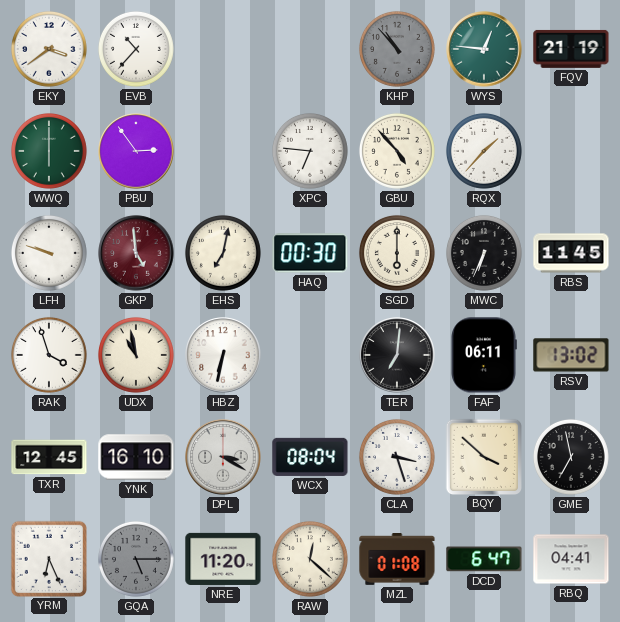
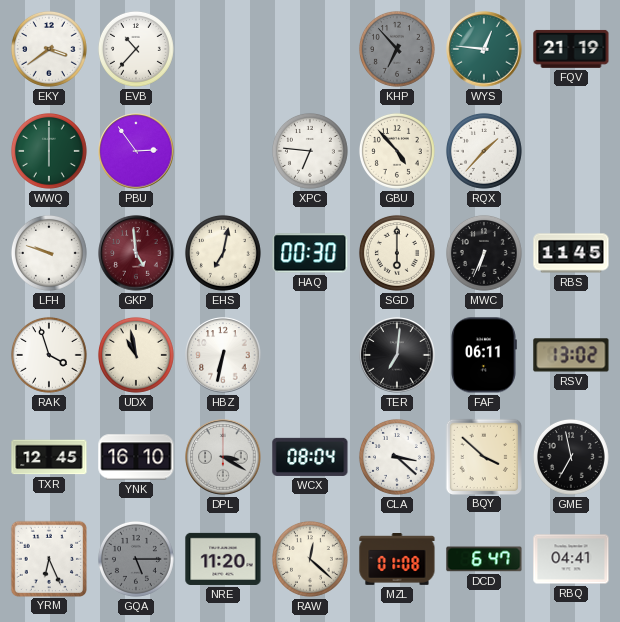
KHP: 10:53 -> 6:53 (397, 49)
CLA: 3:27 -> 3:22 (397, 457)
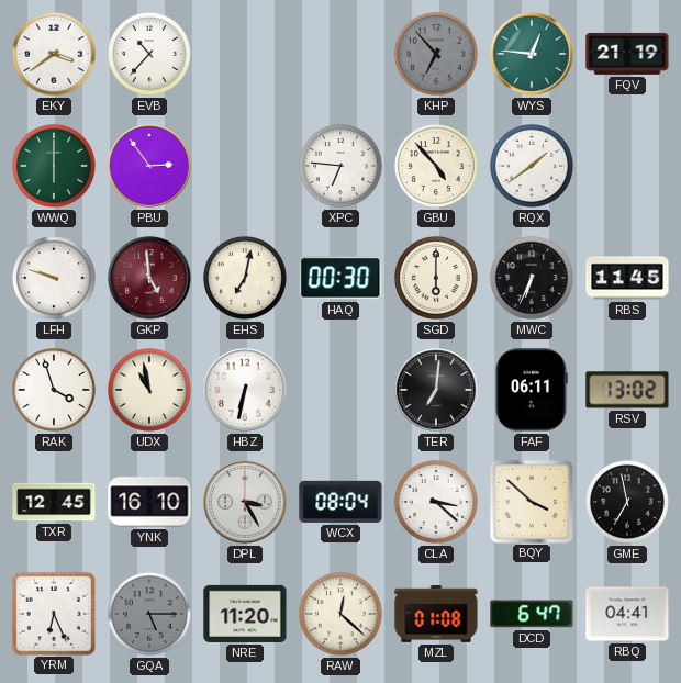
RQX: 1:37 -> 1:39 (532, 166)
DPL: 3:20 -> 3:25 (245, 502)
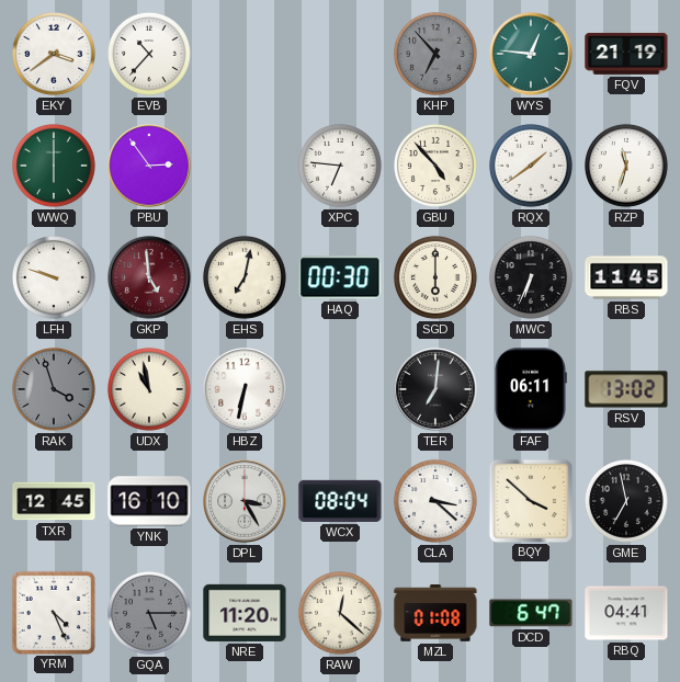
RZP: none -> 11:33 (626, 166)
RAK dial: white -> grey (54, 389)
YRM: 6:26 -> 4:26 (53, 612)
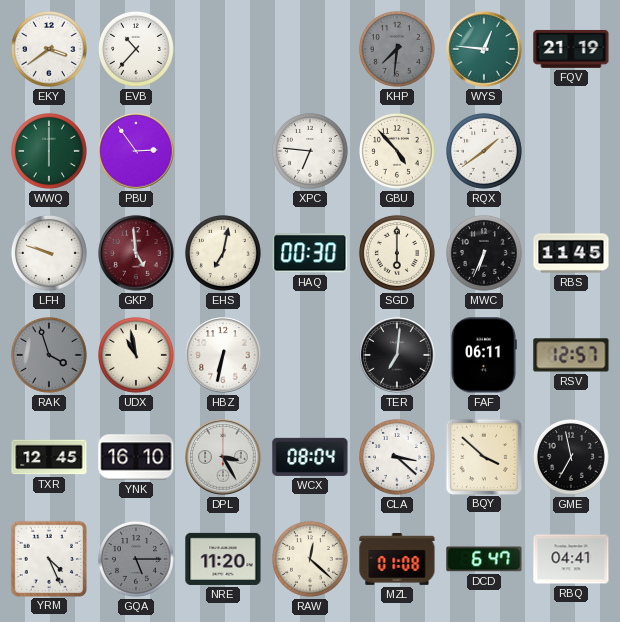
KHP: 6:53 -> 7:31 (397, 49)
RZP: 11:33 -> none (626, 166)
RSV: 13:02 -> 12:57 (571, 355)
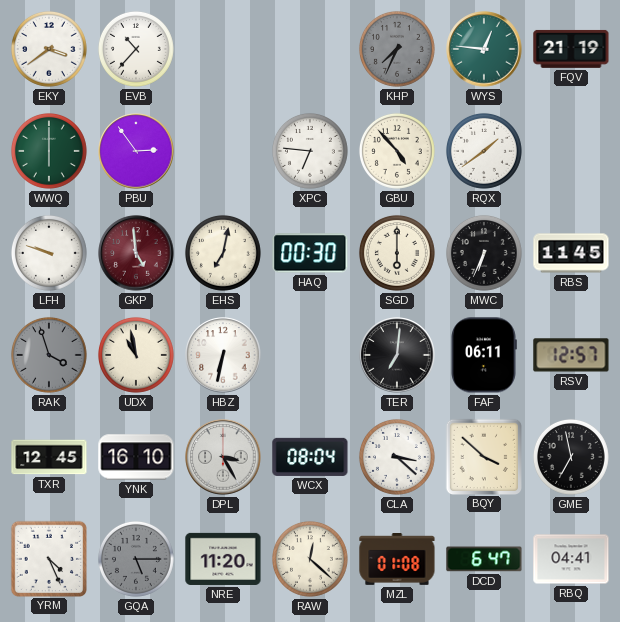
KHP: 7:31 -> 7:34 (397, 49)
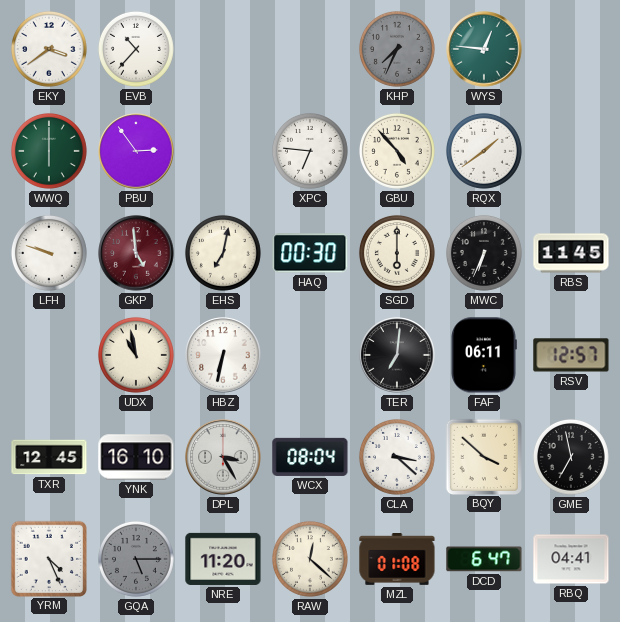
FQV: 21:19 -> none (571, 49)
RAK: 3:57 -> none (49, 355)
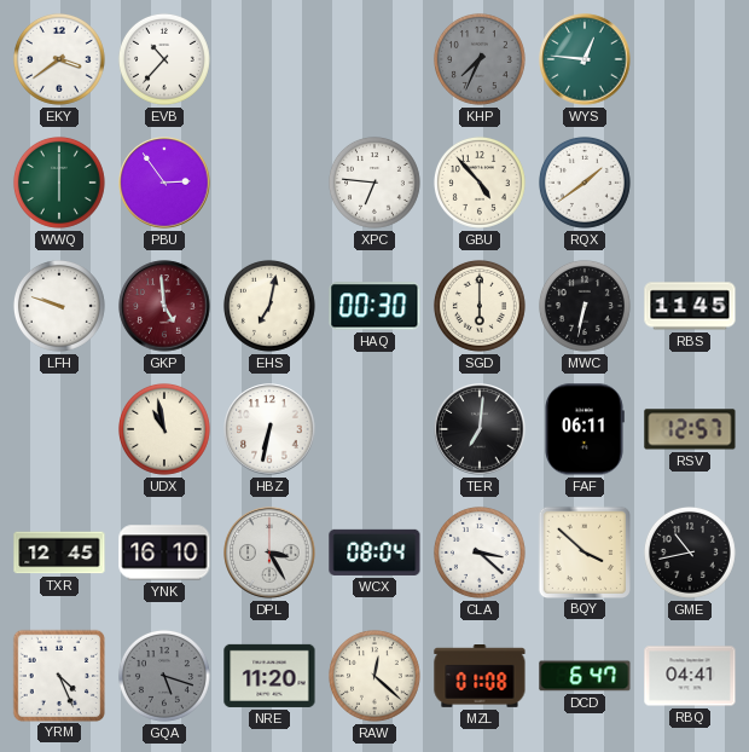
MWC: 6:34 -> 6:32 (585, 306)
GME: 6:58 -> 10:43 (690, 553)
GQA: 5:15 -> 5:18 (164, 676)
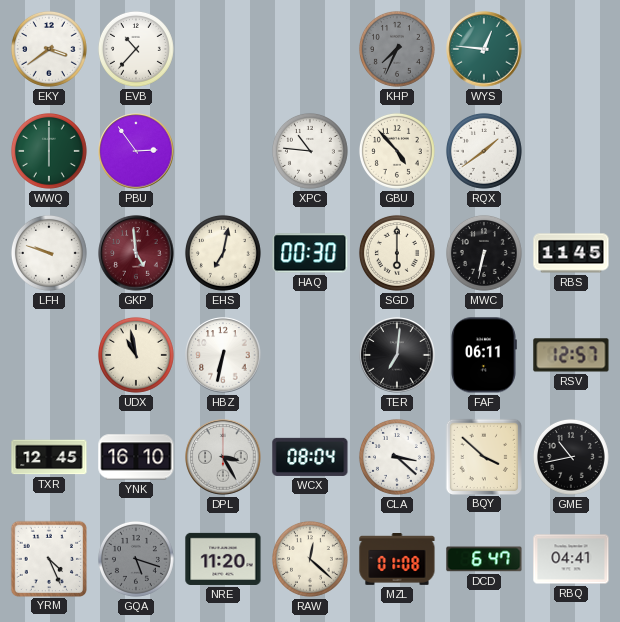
XPC: 6:46 -> 10:46 (310, 151)
